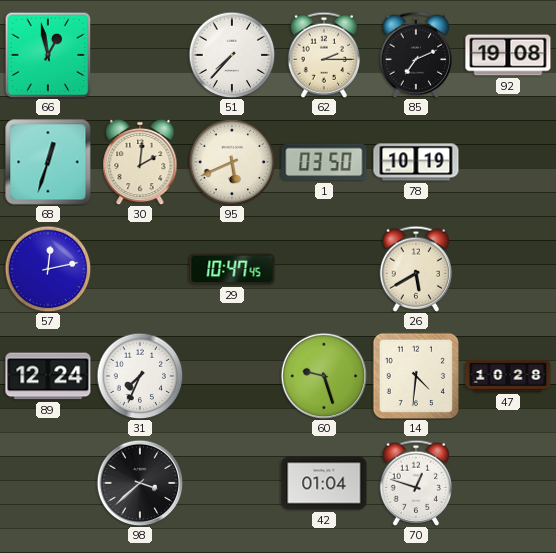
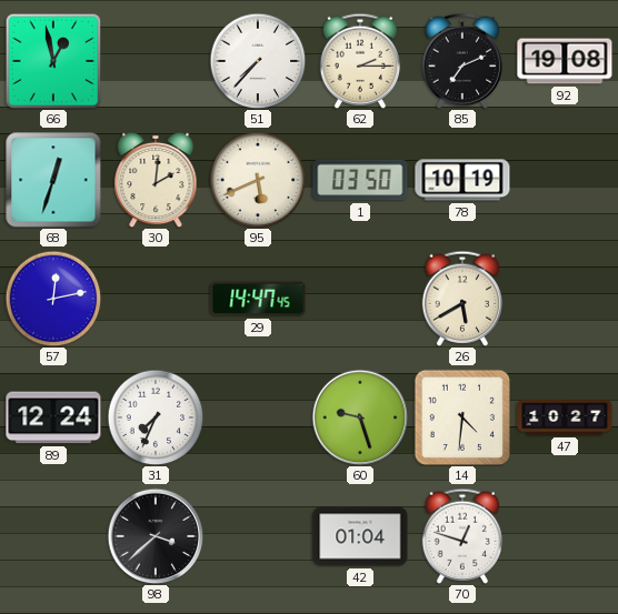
29: 10:47 -> 14:47 (258, 299)
47: 10:28 -> 10:27 (565, 417)
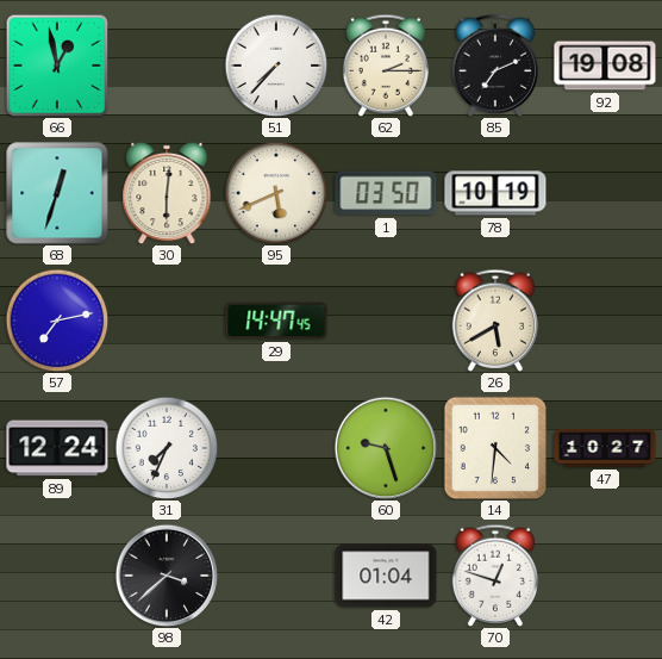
30: 2:01 -> 6:01 (167, 193)
57: 12:13 -> 7:13 (57, 321)
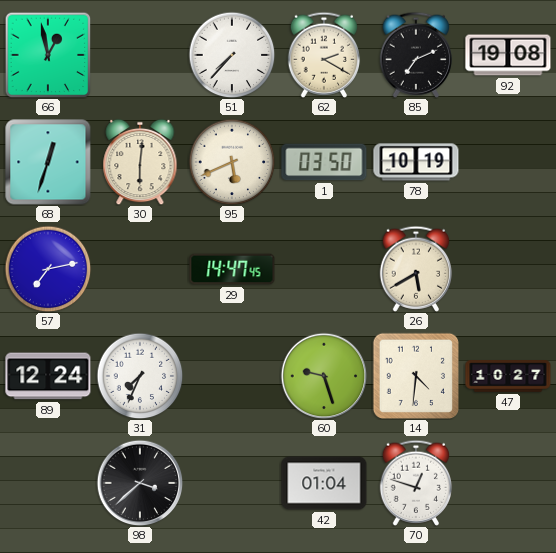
62: 2:15 -> 2:20 (324, 55)
